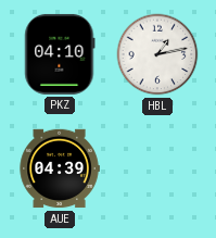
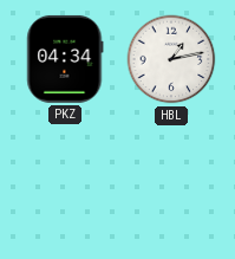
PKZ: 04:10 -> 04:34 (65, 59)
AUE: 04:39 -> none (60, 168)
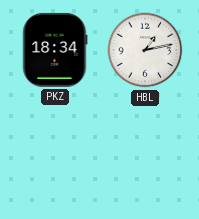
PKZ: 04:34 -> 18:34 (55, 50)
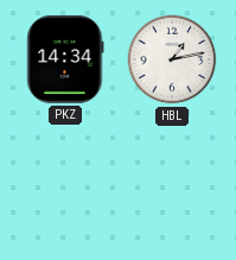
PKZ: 18:34 -> 14:34 (65, 59)
